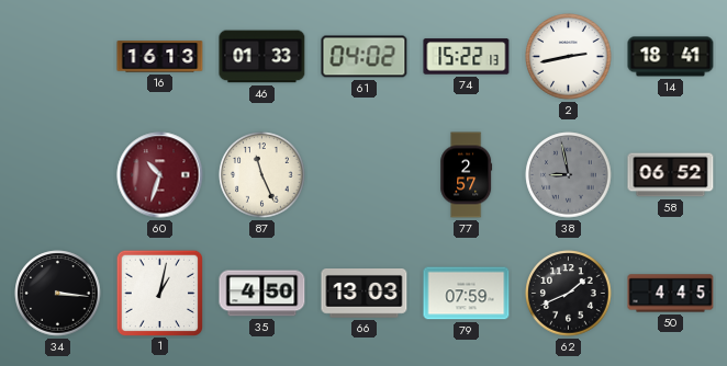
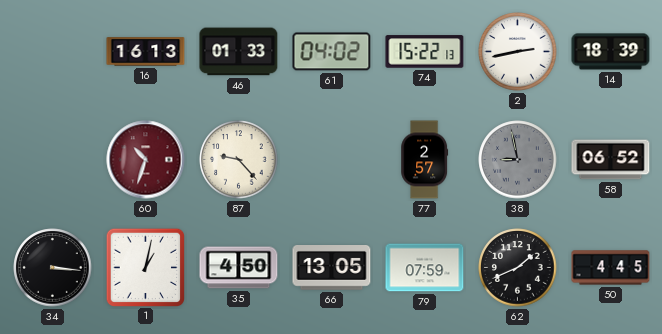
14: 18:41 -> 18:39 (611, 52)
87: 11:26 -> 9:23 (239, 160)
66: 13:03 -> 13:05 (332, 268)
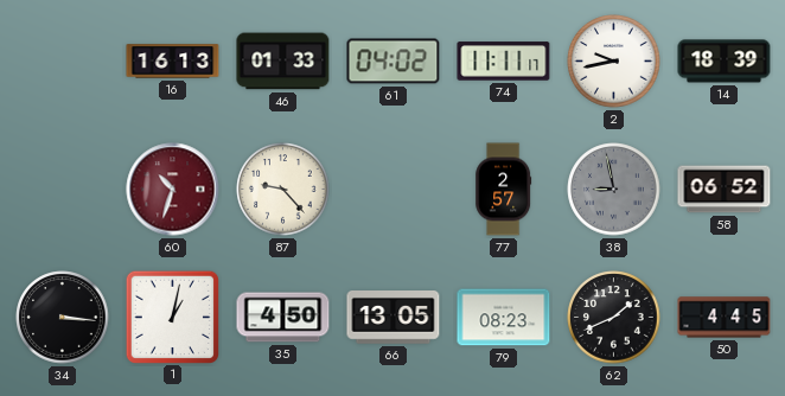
74: 15:22 -> 11:11 (504, 62)
2: 2:43 -> 9:43 (614, 62)
79: 07:59 -> 08:23 (504, 318)
